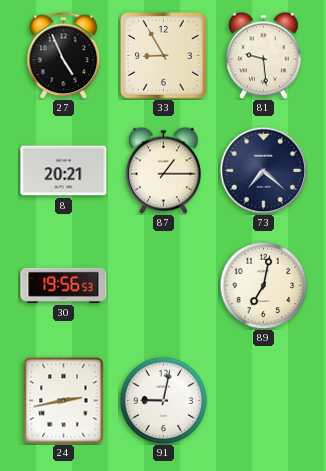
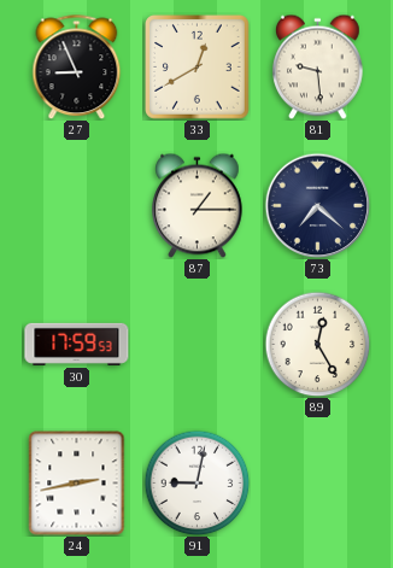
27: 4:56 -> 8:56 (77, 66)
33: 8:55 -> 12:40 (198, 68)
8: 20:21 -> none (64, 171)
30: 19:56 -> 17:59 (77, 344)
89: 7:02 -> 12:25 (317, 344)
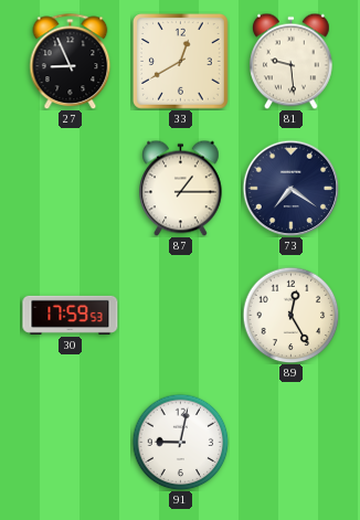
73: 7:22 -> 7:21 (290, 188)
24: 2:43 -> none (77, 484)
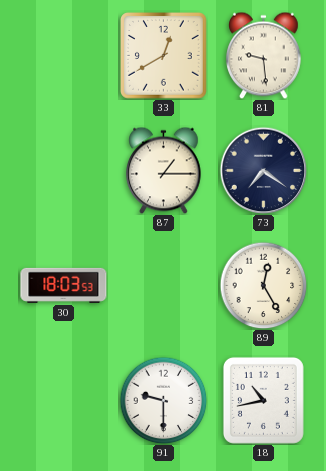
27: 8:56 -> none (71, 61)
30: 17:59 -> 18:03 (64, 285)
91: 9:02 -> 9:30 (163, 400)
18: none -> 10:43 (263, 400)
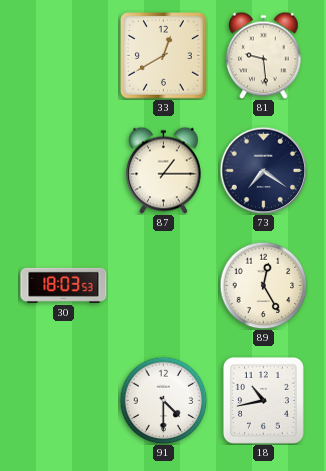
91: 9:30 -> 4:30 (163, 400)
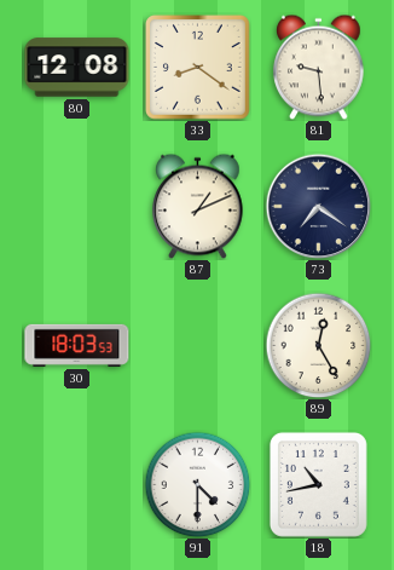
80: none -> 12:08 (77, 68)
33: 12:40 -> 8:21 (198, 68)
87: 1:15 -> 1:11 (198, 206)
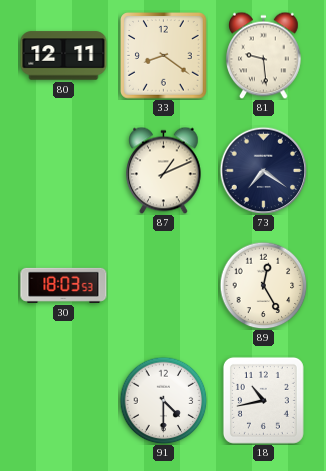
80: 12:08 -> 12:11 (64, 56)
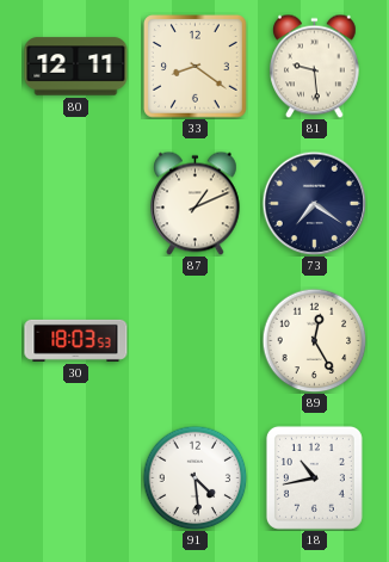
91: 4:30 -> 4:29 (194, 477)
